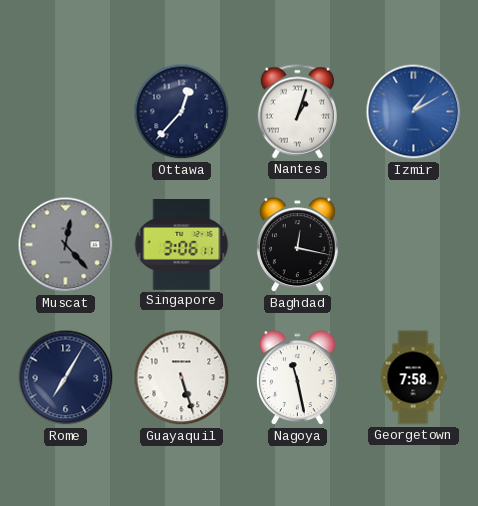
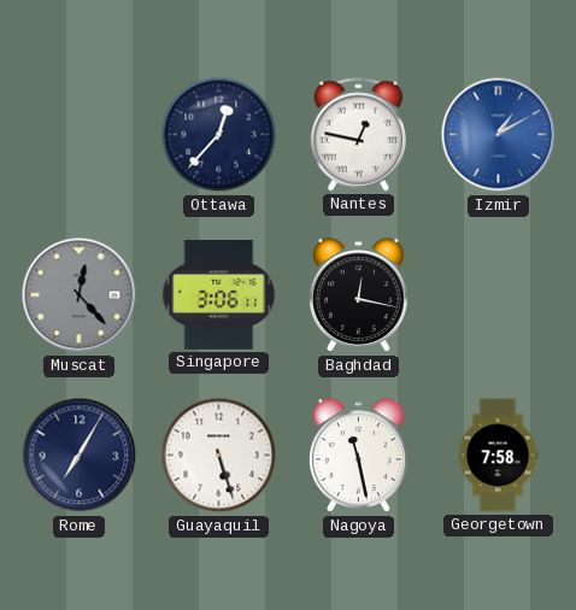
Nantes: 1:03 -> 12:47 (358, 135)
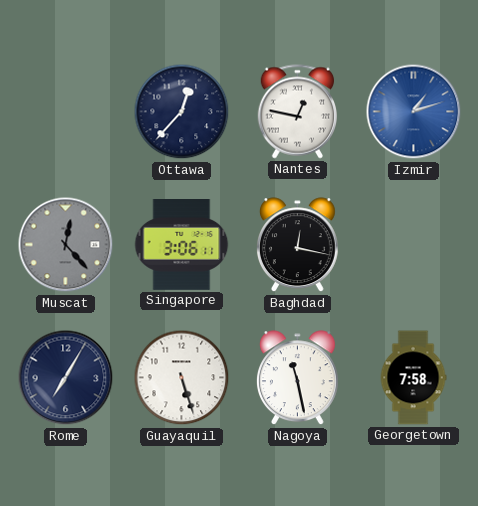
Izmir: 1:10 -> 1:12 (414, 112)
